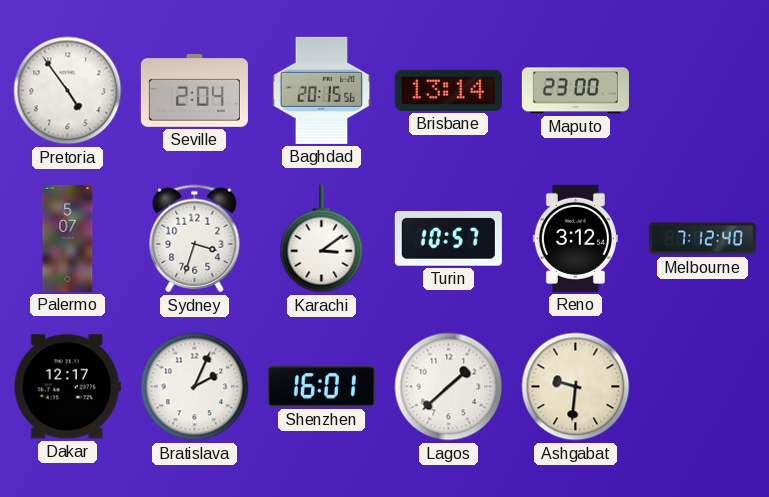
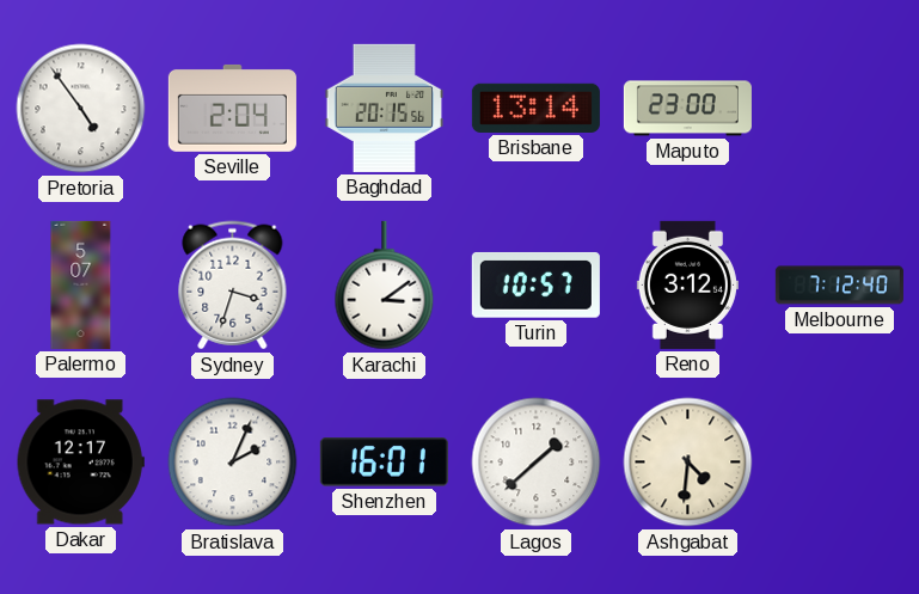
Ashgabat: 9:31 -> 4:31 (688, 463)
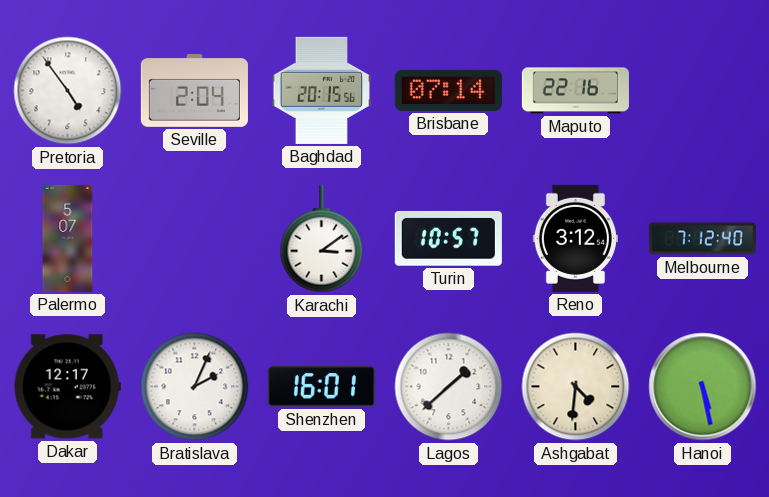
Brisbane: 13:14 -> 07:14 (448, 90)
Maputo: 23:00 -> 22:16 (575, 91)
Sydney: 3:33 -> none (233, 286)
Hanoi: none -> 5:28 (703, 387)
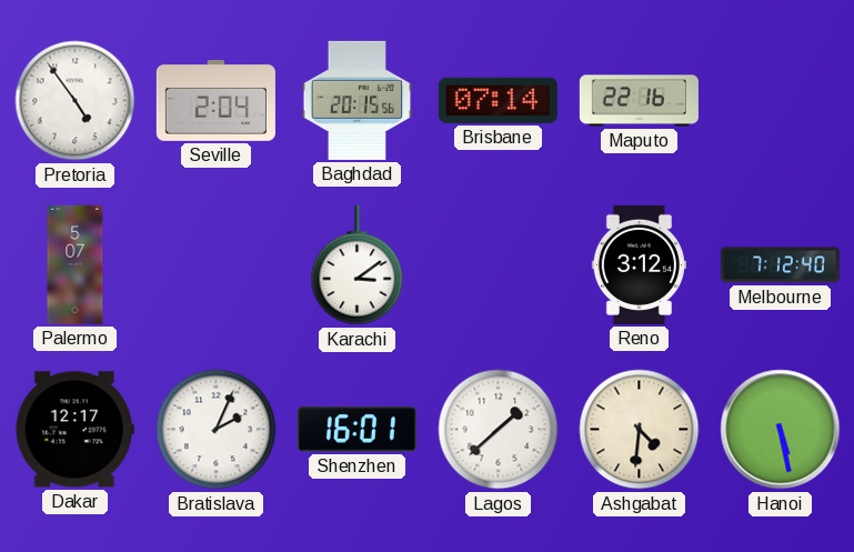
Turin: 10:57 -> none (448, 239)
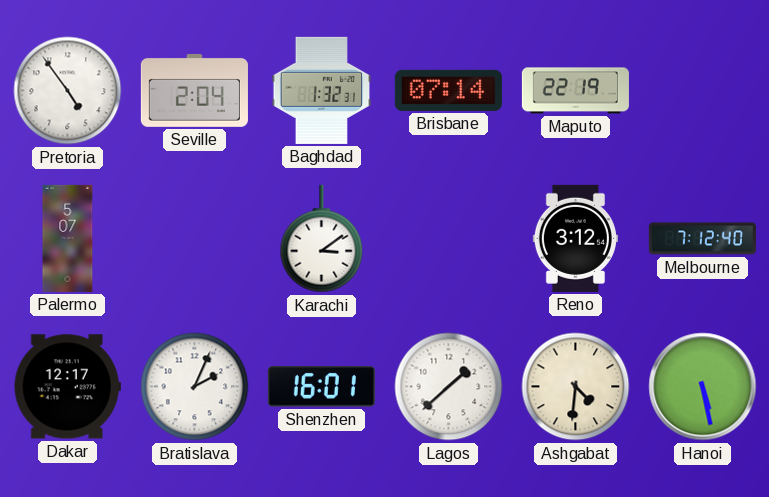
Baghdad: 20:15 -> 1:32 (322, 90)
Maputo: 22:16 -> 22:19 (575, 91)
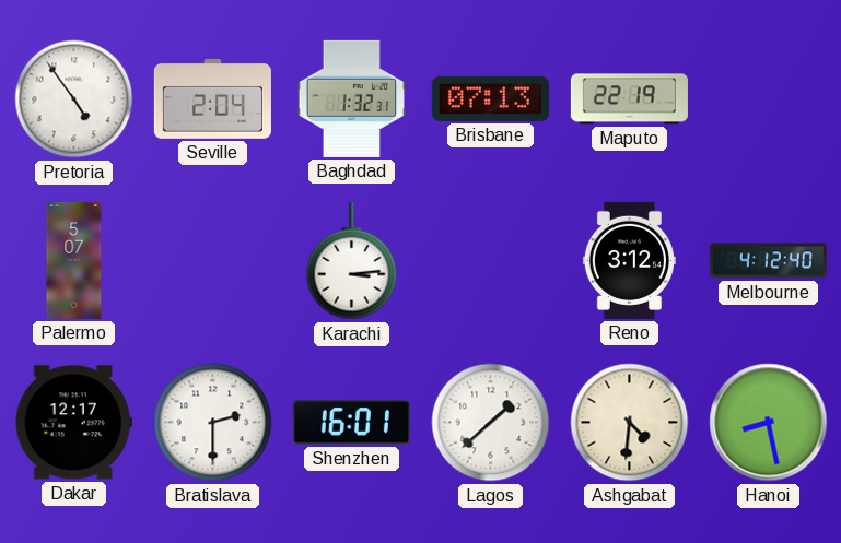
Brisbane: 07:14 -> 07:13 (490, 98)
Karachi: 3:09 -> 3:14 (352, 261)
Melbourne: 7:12 -> 4:12 (768, 261)
Bratislava: 2:04 -> 2:30 (213, 423)
Hanoi: 5:28 -> 8:28 (769, 423)
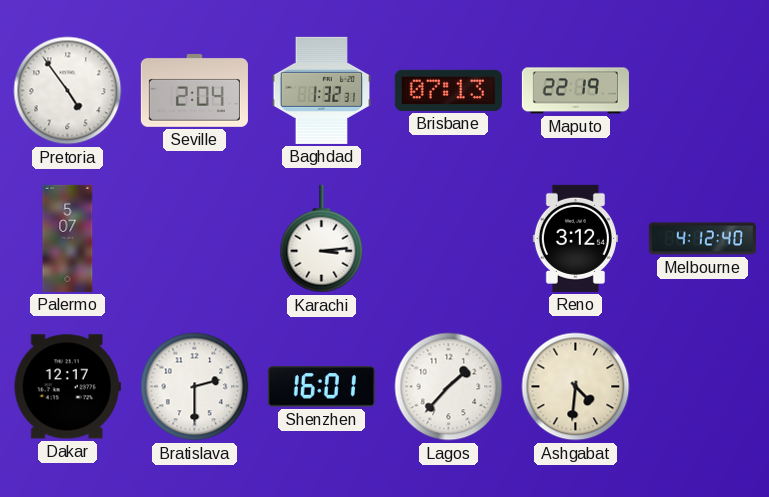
Lagos: 1:38 -> 1:37 (449, 387)
Hanoi: 8:28 -> none (769, 423)
